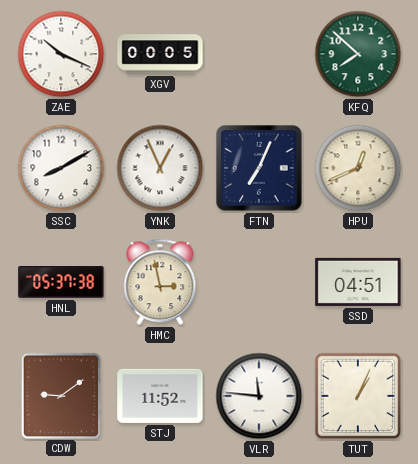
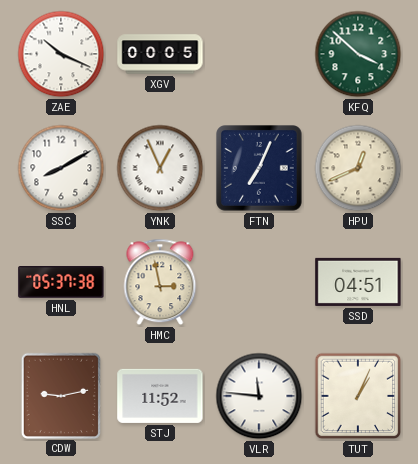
KFQ: 7:52 -> 3:52 (358, 54)
CDW: 9:09 -> 9:13 (60, 395)
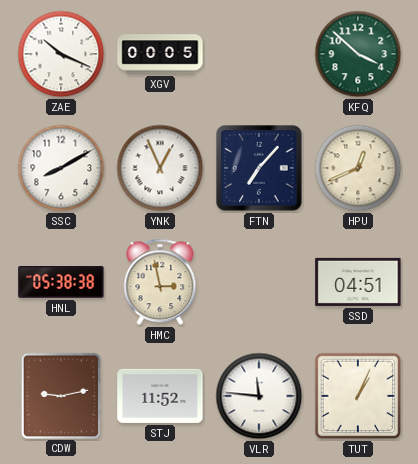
FTN: 7:04 -> 7:07 (260, 169)
HNL: 05:37 -> 05:38 (61, 283)
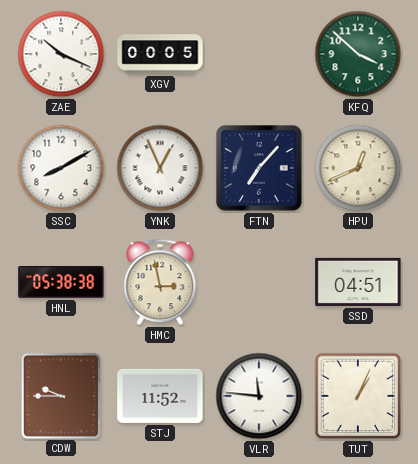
CDW: 9:13 -> 9:45 (60, 395)
